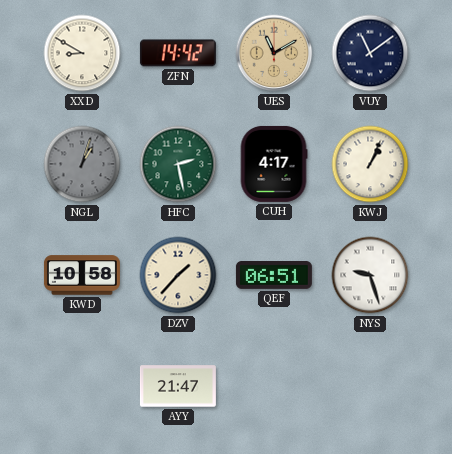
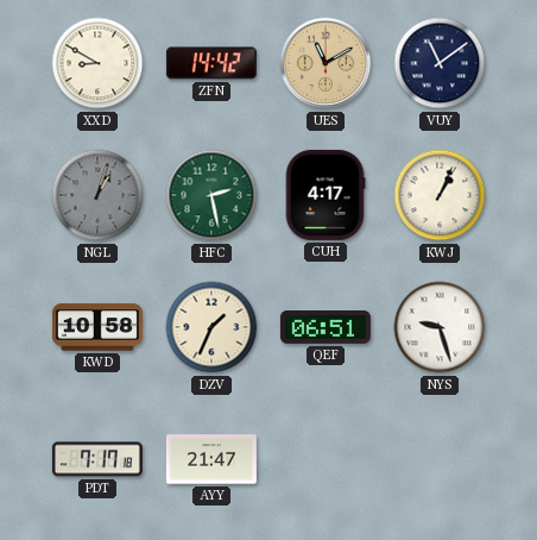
DZV: 1:37 -> 1:34 (211, 327)
PDT: none -> 7:17 (97, 459)
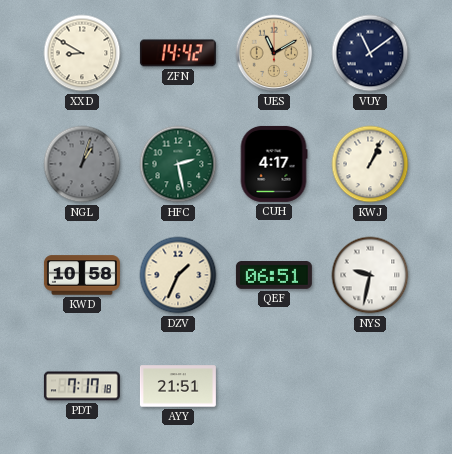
NYS: 9:27 -> 9:32 (370, 275)
AYY: 21:47 -> 21:51 (178, 386)
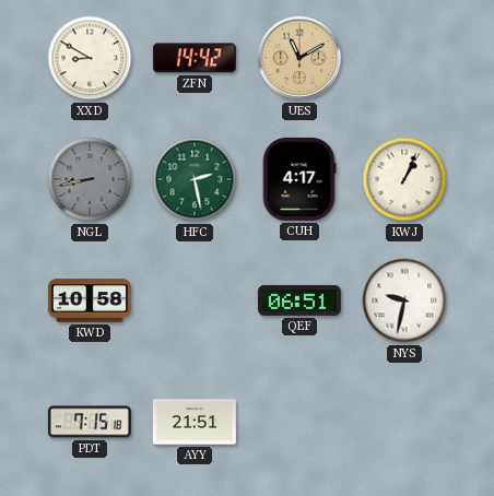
VUY: 11:09 -> none (370, 53)
NGL: 1:03 -> 8:43 (90, 179)
DZV: 1:34 -> none (178, 275)
PDT: 7:17 -> 7:15 (90, 422)
